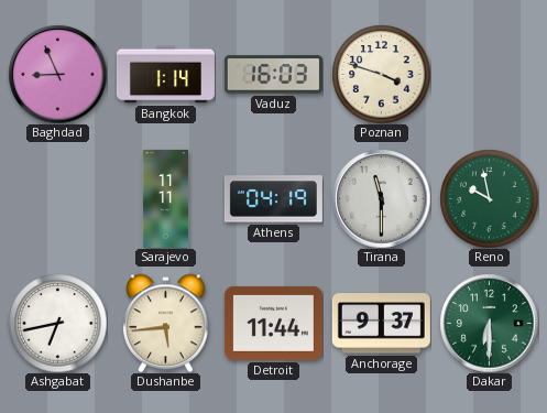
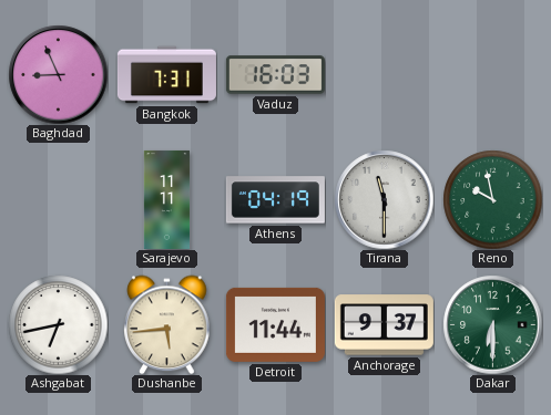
Bangkok: 1:14 -> 7:31 (166, 75)
Poznan: 3:48 -> none (381, 74)
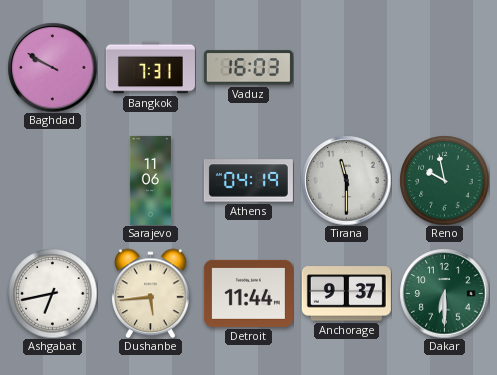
Baghdad: 8:56 -> 9:50 (52, 67)
Sarajevo: 11:11 -> 11:06 (151, 180)
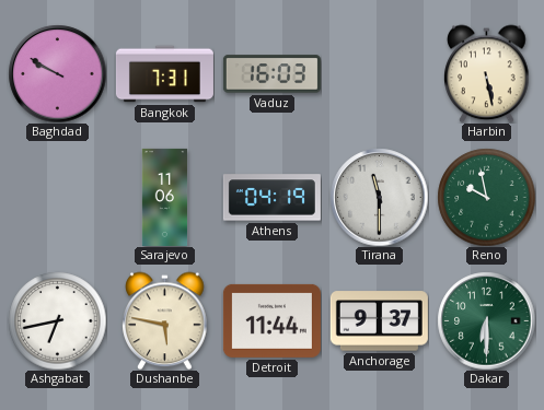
Harbin: none -> 5:28 (487, 73)
Dushanbe: 5:44 -> 5:47 (165, 320)
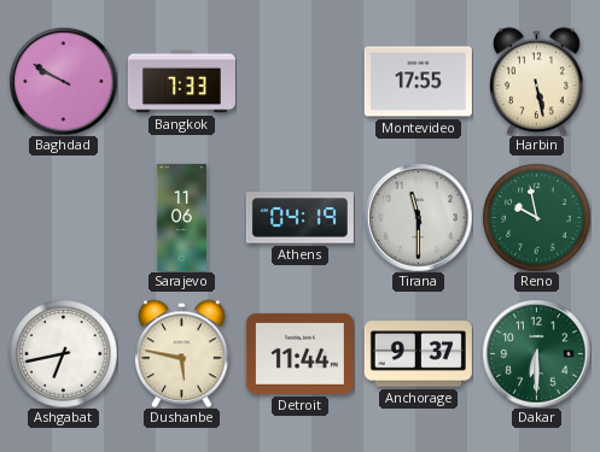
Bangkok: 7:31 -> 7:33 (181, 82)
Vaduz: 16:03 -> none (271, 74)
Montevideo: none -> 17:55 (418, 82)
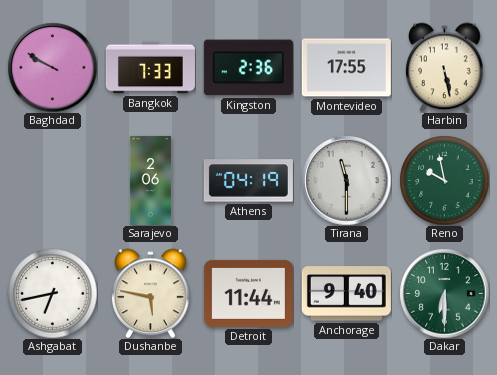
Kingston: none -> 2:36 (248, 68)
Sarajevo: 11:06 -> 2:06 (151, 180)
Anchorage: 9:37 -> 9:40 (346, 294)
